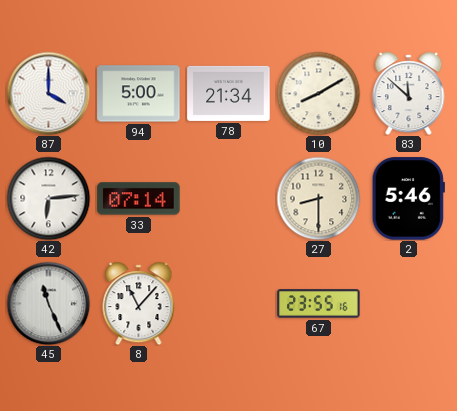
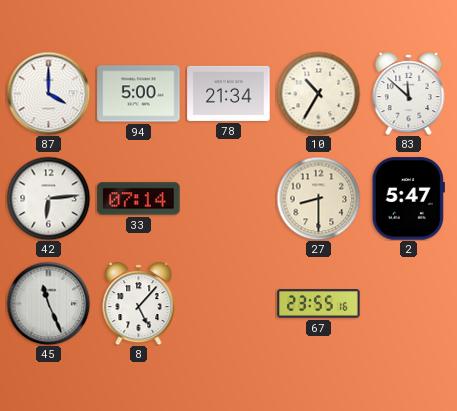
10: 8:10 -> 10:35 (318, 93)
2: 5:46 -> 5:47 (408, 199)
8: 11:07 -> 5:07 (139, 304)
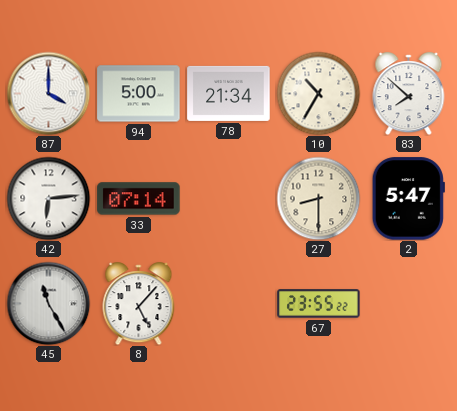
83: 11:52 -> 7:52 (409, 94)
45: 11:26 -> 11:25 (48, 303)
67: 23:55:16 -> 23:55:22 (319, 304)
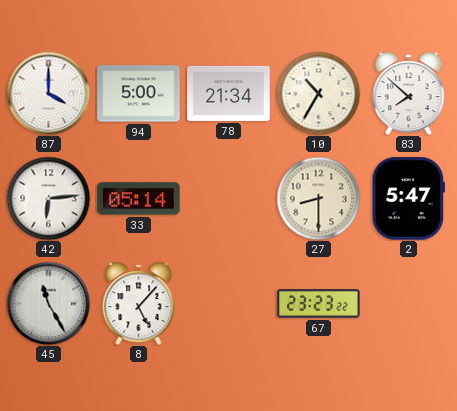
33: 07:14 -> 05:14 (139, 199)
67: 23:55 -> 23:23 (319, 304)
